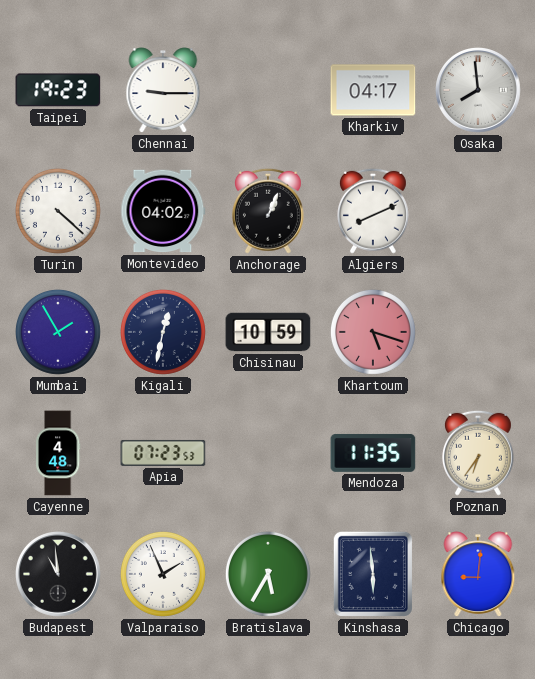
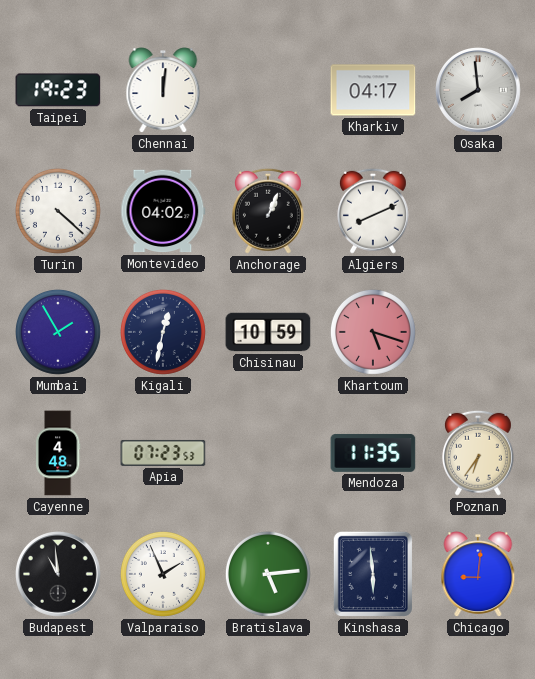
Chennai: 9:15 -> 12:01 (163, 90)
Bratislava: 5:35 -> 5:14 (268, 574)
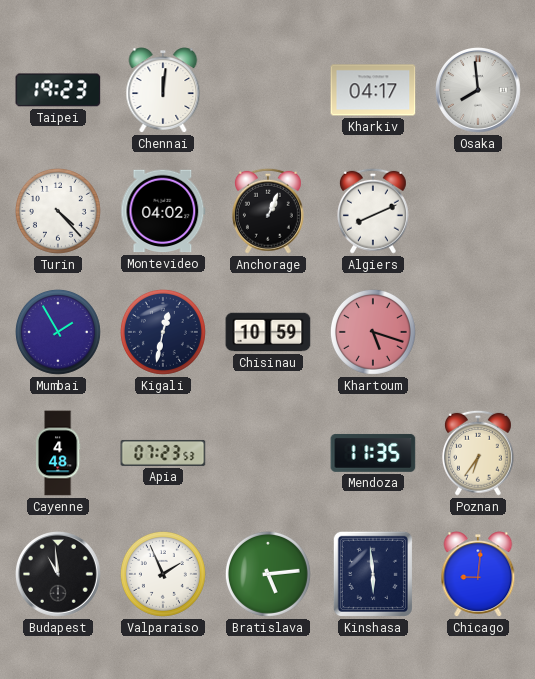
Turin: 4:22 -> 4:23 (58, 211)
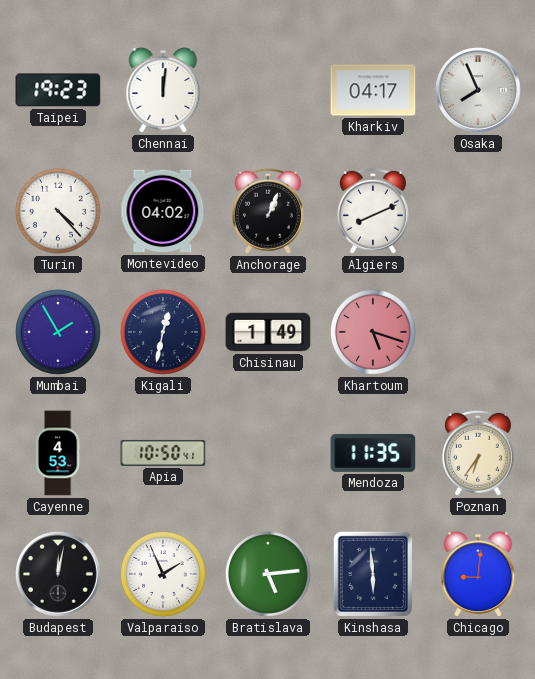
Osaka: 7:59 -> 7:56 (479, 91)
Chisinau: 10:59 -> 1:49 (268, 332)
Cayenne: 4:48 -> 4:53 (58, 453)
Apia: 07:23 -> 10:50 (163, 453)
Budapest: 10:59 -> 12:02 (59, 575)
